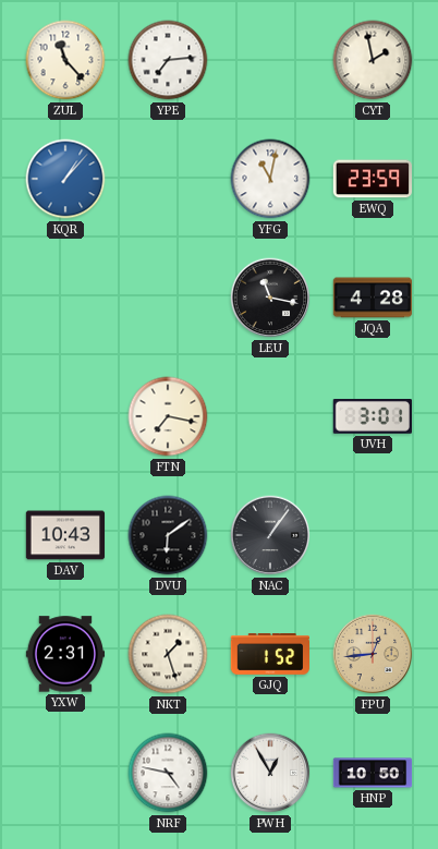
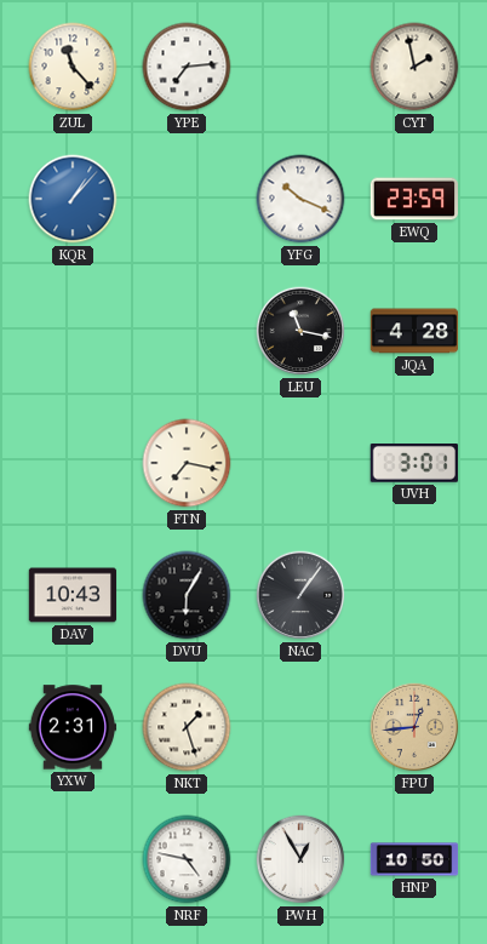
YFG: 11:02 -> 10:19 (300, 199)
DVU: 6:09 -> 6:05 (187, 595)
GJQ: 1:52 -> none (270, 655)
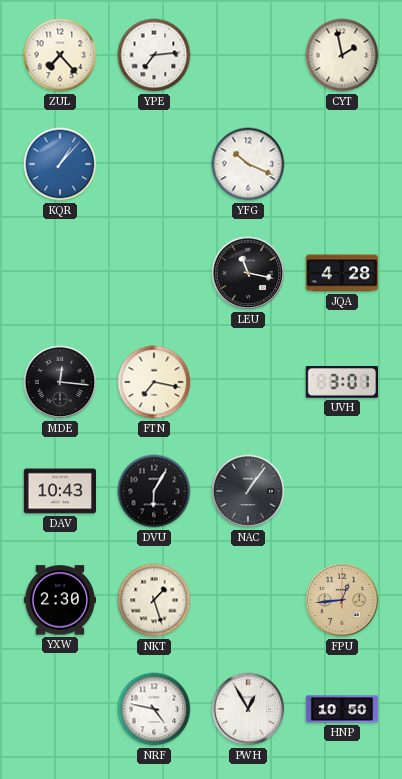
ZUL: 11:23 -> 7:23 (60, 55)
EWQ: 23:59 -> none (414, 199)
MDE: none -> 12:16 (60, 382)
YXW: 2:31 -> 2:30 (60, 600)
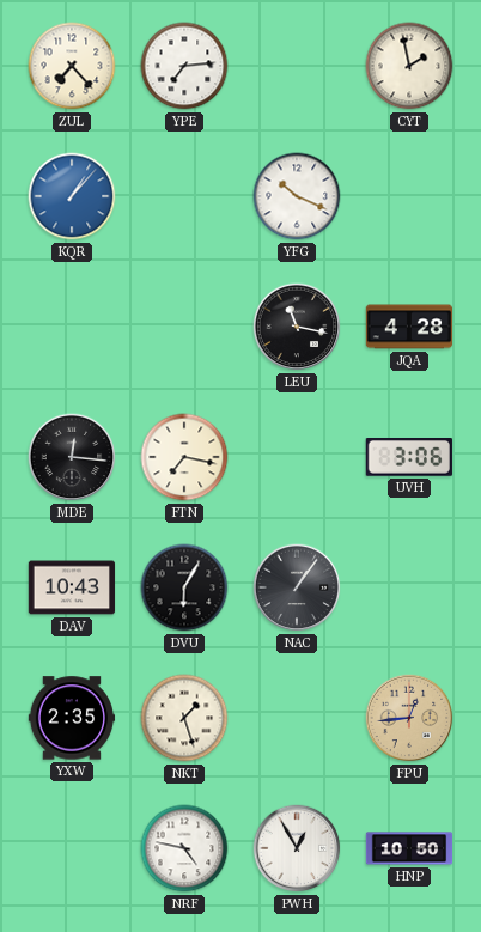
UVH: 3:01 -> 3:06 (409, 458)
YXW: 2:30 -> 2:35 (72, 718)
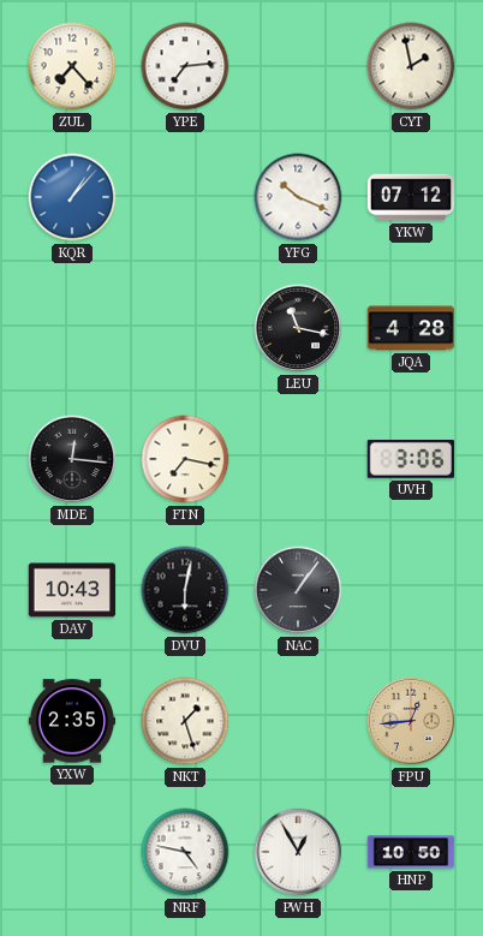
YKW: none -> 07:12 (411, 197)
DVU: 6:05 -> 6:02 (185, 590)
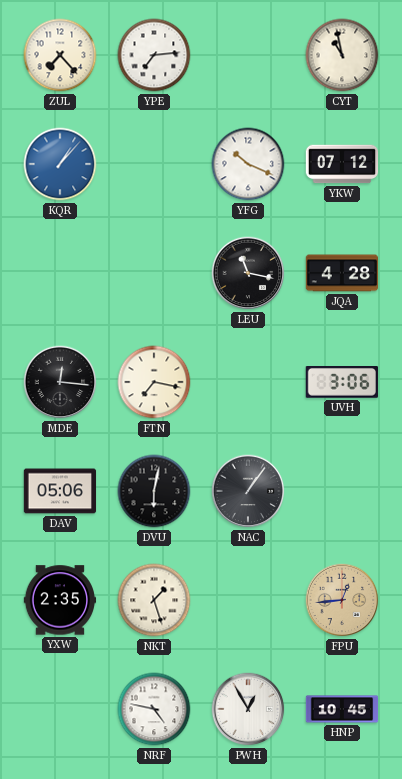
CYT: 1:58 -> 10:58 (342, 55)
DAV: 10:43 -> 05:06 (60, 491)
HNP: 10:50 -> 10:45 (342, 709)
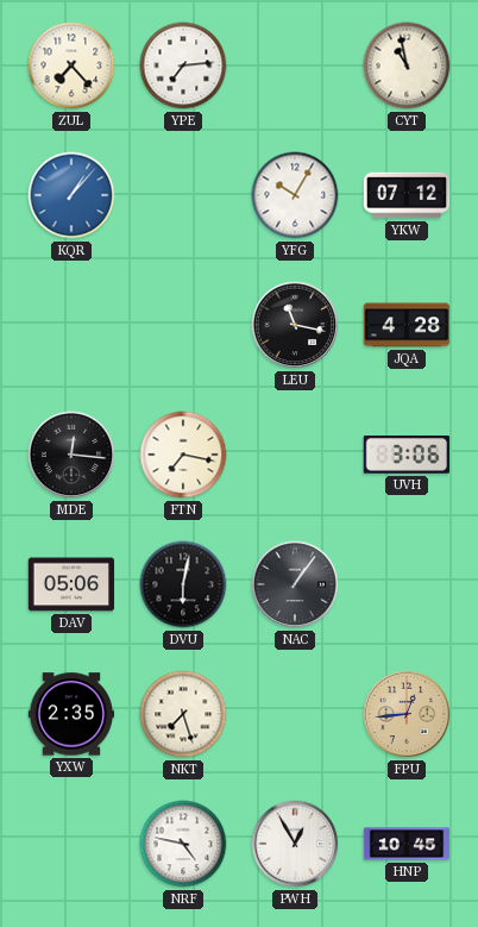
YFG: 10:19 -> 10:05 (295, 195)
NKT: 1:27 -> 7:27 (183, 714)
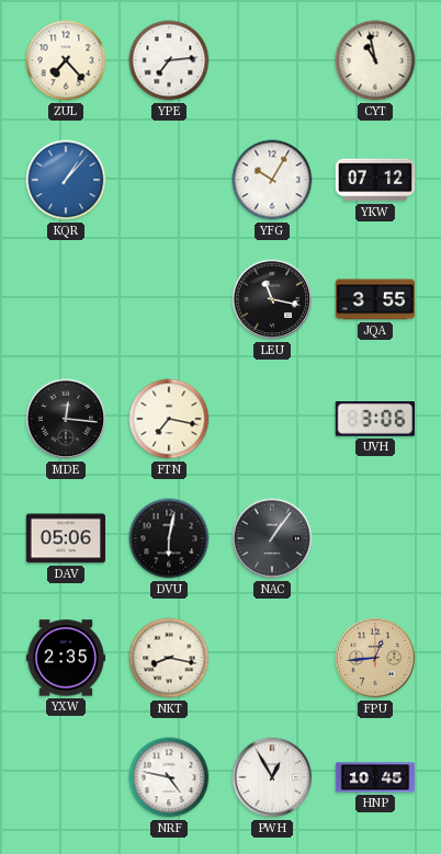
JQA: 4:28 -> 3:55 (375, 299)
NKT: 7:27 -> 8:17 (169, 658)
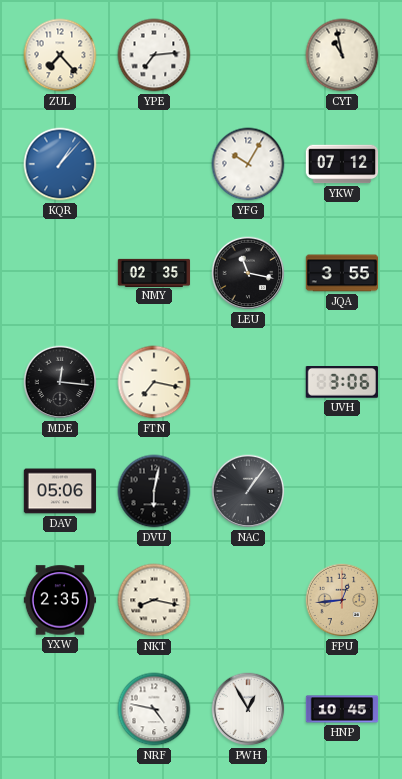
NMY: none -> 02:35 (154, 272)
